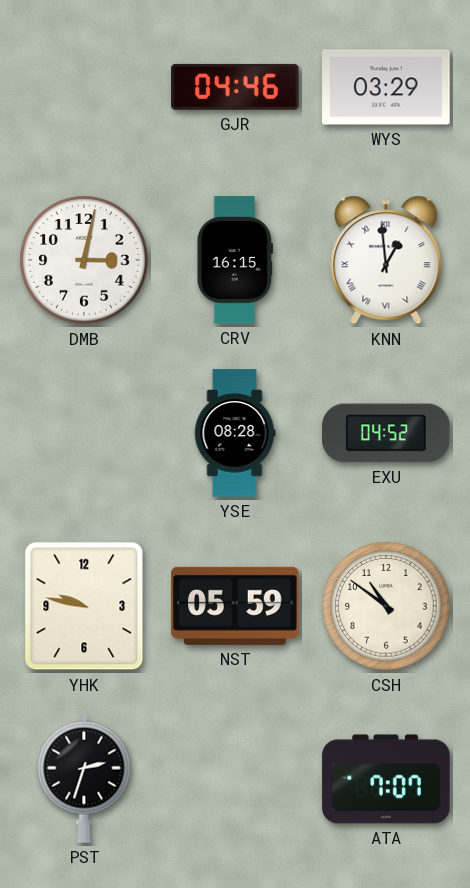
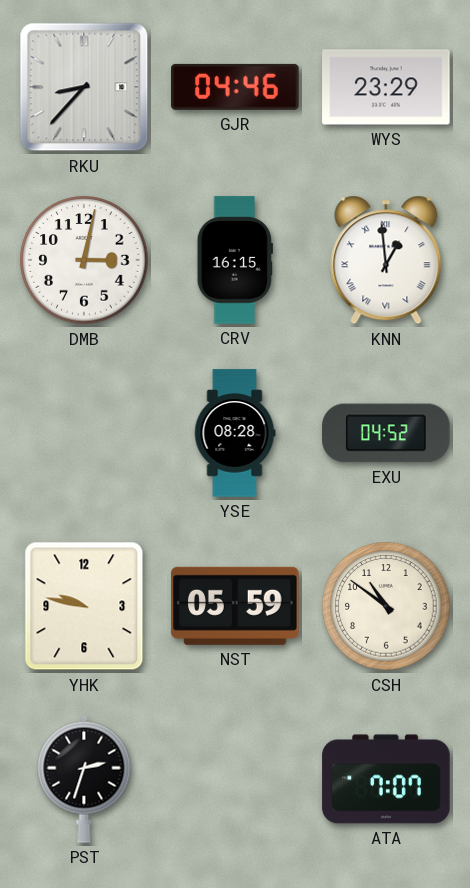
RKU: none -> 8:37 (84, 87)
WYS: 03:29 -> 23:29 (386, 87)
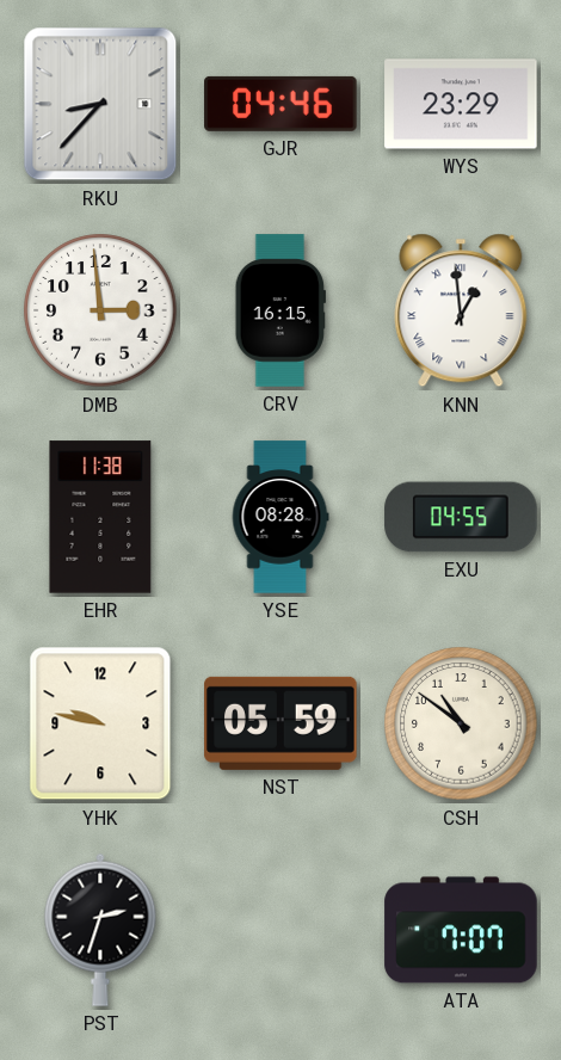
DMB: 3:02 -> 2:59 (100, 310)
EHR: none -> 11:38 (100, 517)
EXU: 04:52 -> 04:55 (461, 517)
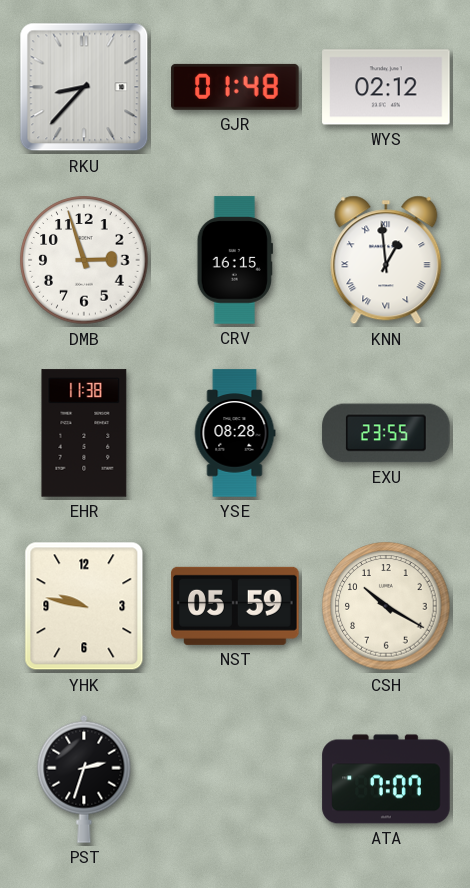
GJR: 04:46 -> 01:48 (235, 87)
WYS: 23:29 -> 02:12 (386, 87)
DMB: 2:59 -> 2:57 (84, 260)
EXU: 04:55 -> 23:55 (386, 433)
CSH: 10:51 -> 10:20 (386, 606)
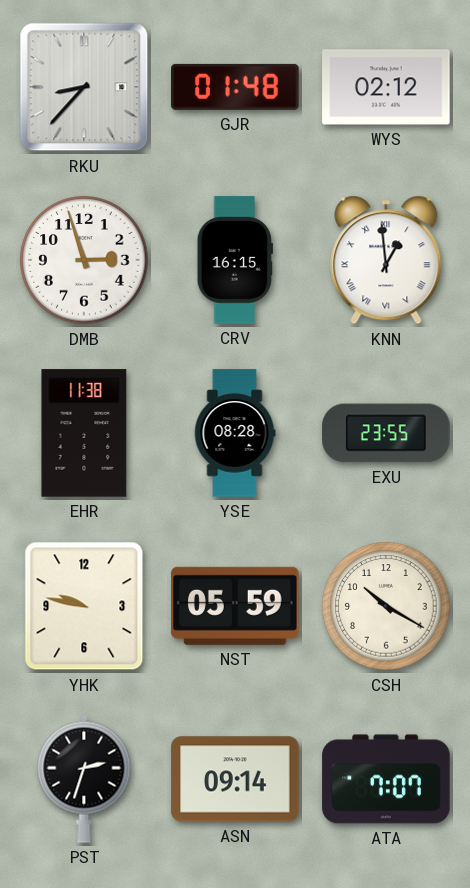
ASN: none -> 09:14 (235, 779)
